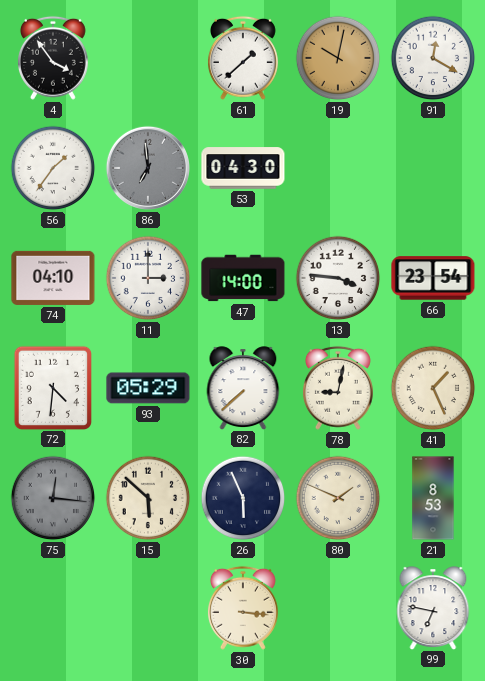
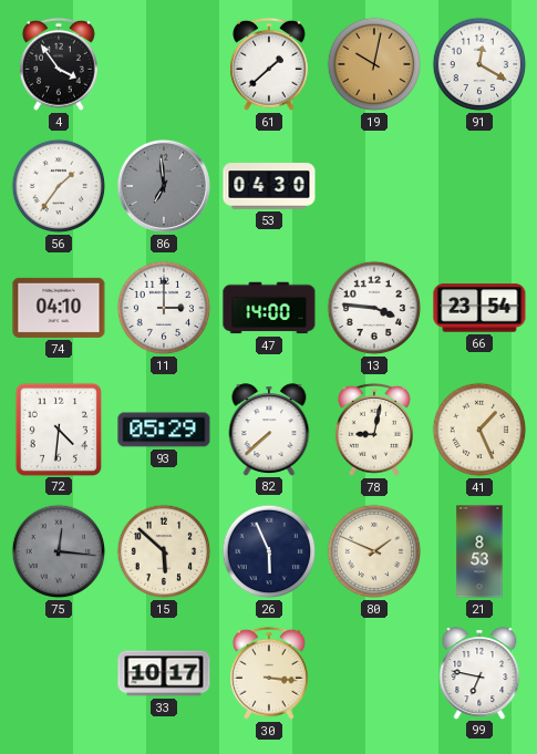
33: none -> 10:17 (164, 673)
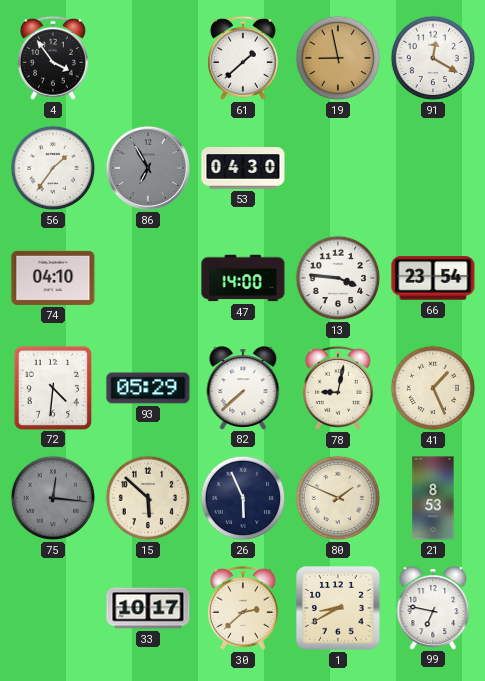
19: 10:02 -> 8:58 (338, 58)
86: 6:59 -> 6:55 (148, 168)
11: 3:00 -> none (164, 308)
30: 3:16 -> 2:38 (243, 608)
1: none -> 8:40 (338, 608)
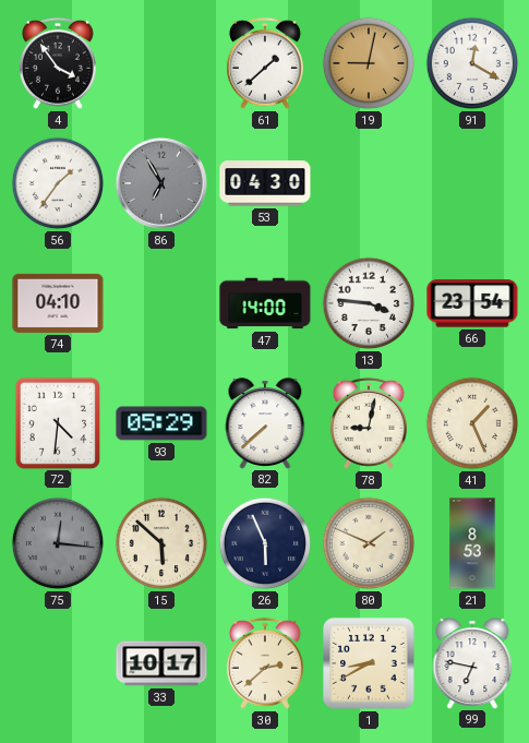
19: 8:58 -> 9:02 (369, 63)
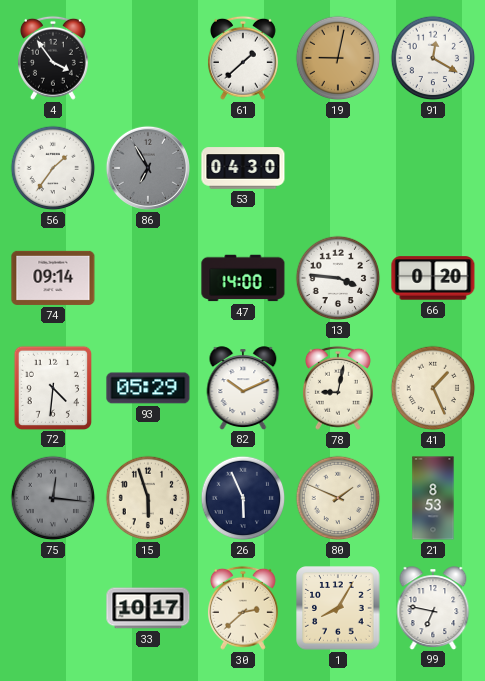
74: 04:10 -> 09:14 (53, 278)
66: 23:54 -> 0:20 (433, 278)
82: 7:38 -> 10:11 (243, 388)
15: 5:52 -> 5:57 (148, 498)
1: 8:40 -> 8:05 (338, 608)
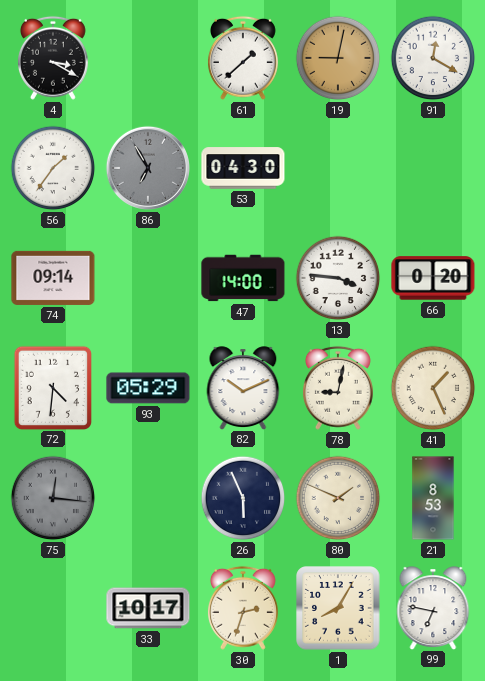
4: 3:54 -> 3:20 (53, 58)
15: 5:57 -> none (148, 498)
30: 2:38 -> 2:33 (243, 608)
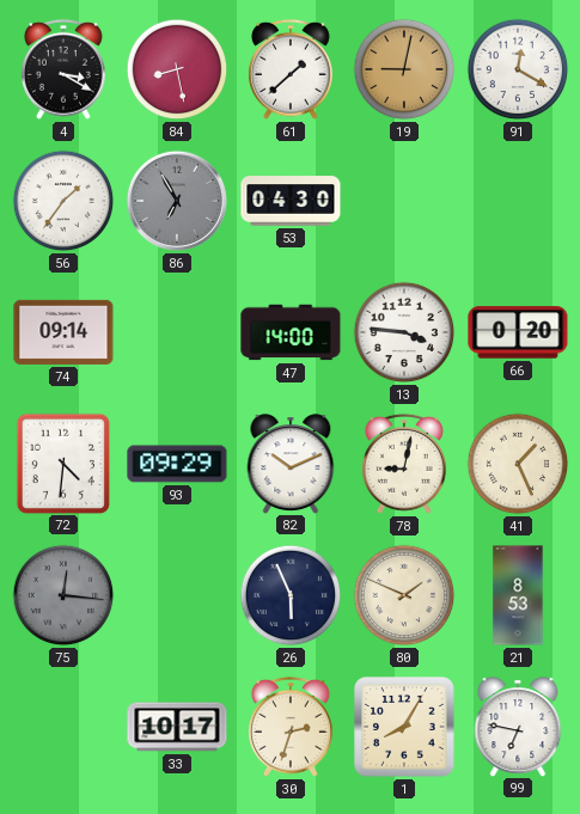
84: none -> 8:28 (177, 69)
93: 05:29 -> 09:29 (177, 464)
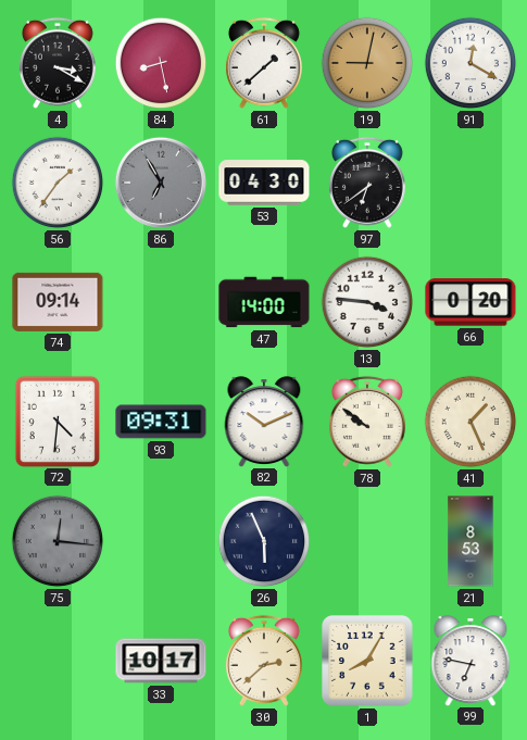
97: none -> 6:39 (367, 183)
93: 09:29 -> 09:31 (161, 422)
78: 9:02 -> 9:51 (367, 422)
80: 1:49 -> none (404, 595)
30: 2:33 -> 2:38 (264, 661)
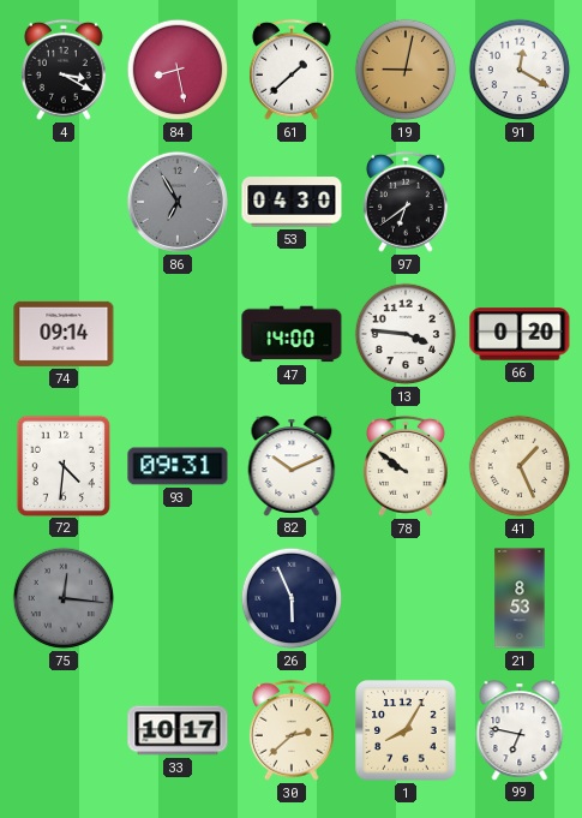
56: 1:36 -> none (58, 183)
